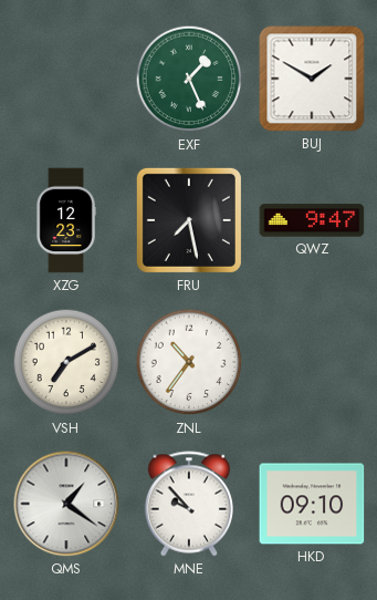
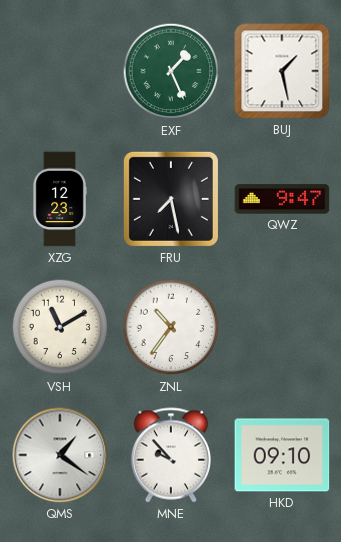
BUJ: 1:50 -> 1:28 (282, 71)
VSH: 7:10 -> 11:10 (60, 327)
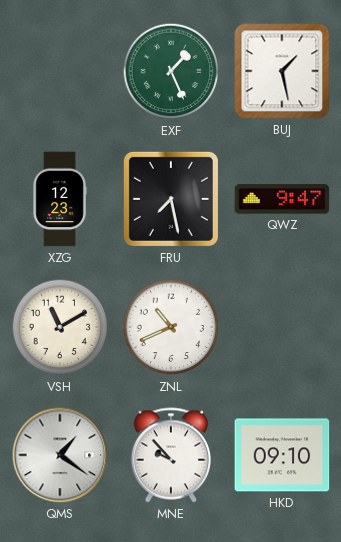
ZNL: 10:36 -> 10:41 (171, 327)
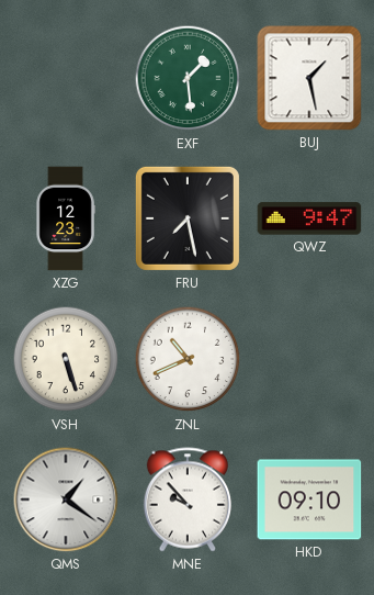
EXF: 1:26 -> 1:29 (188, 78)
VSH: 11:10 -> 5:27 (66, 359)
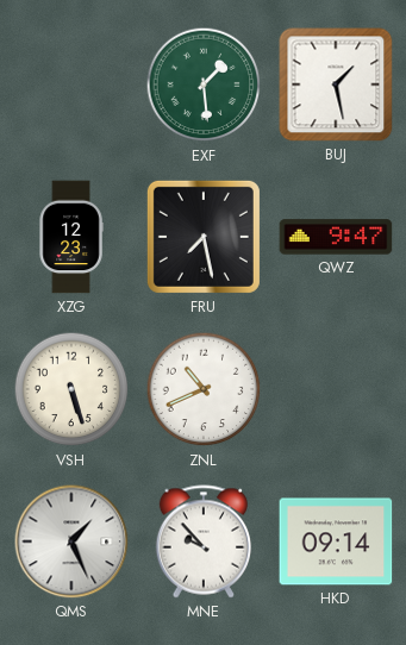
QMS: 1:21 -> 1:26 (71, 541)
HKD: 09:10 -> 09:14 (336, 541)
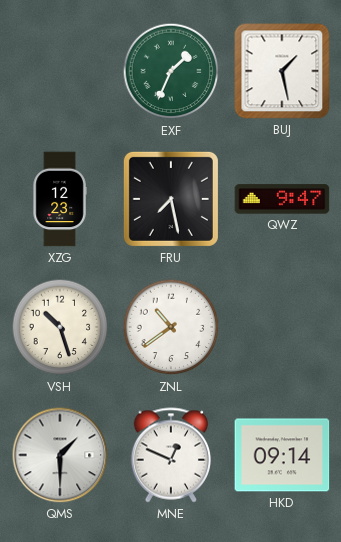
EXF: 1:29 -> 1:34 (171, 71)
VSH: 5:27 -> 10:27 (60, 327)
ZNL: 10:41 -> 10:39 (171, 327)
QMS: 1:26 -> 1:30 (60, 455)
MNE: 9:53 -> 12:49 (170, 455)
